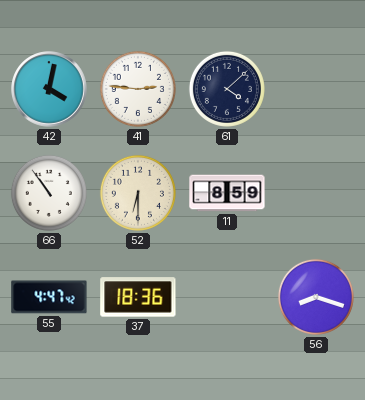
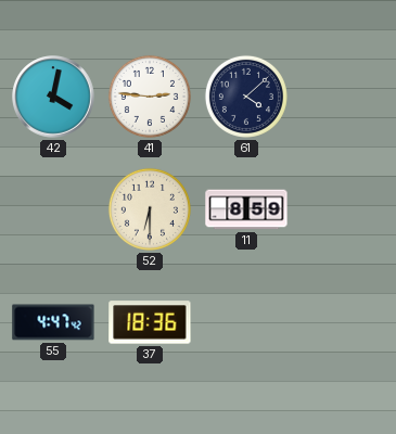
66: 10:54 -> none (49, 193)
56: 8:18 -> none (316, 297)
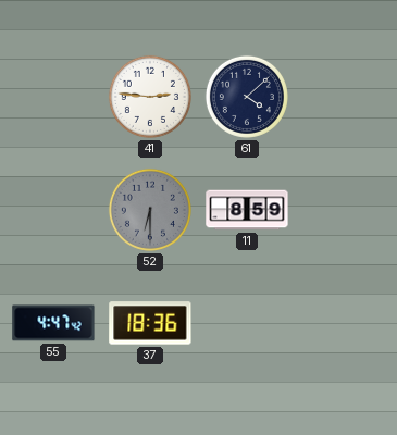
42: 4:02 -> none (53, 97)
52 dial: cream -> grey (150, 210)
